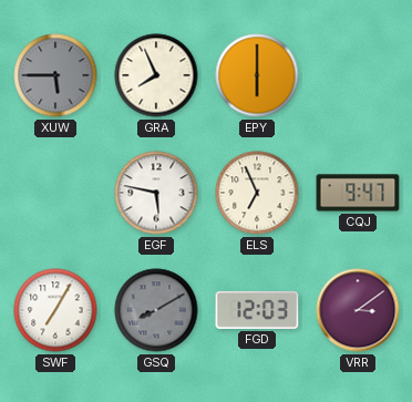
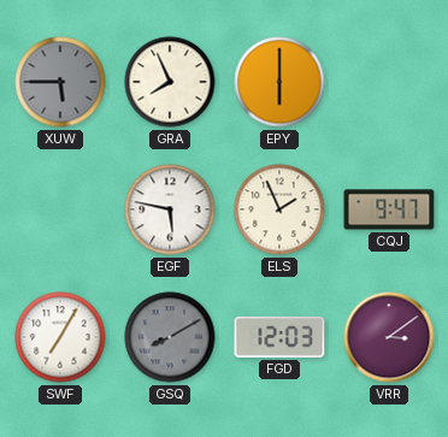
ELS: 6:56 -> 1:56 (279, 209)
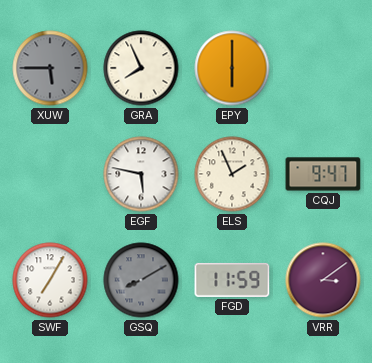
FGD: 12:03 -> 11:59 (232, 280)
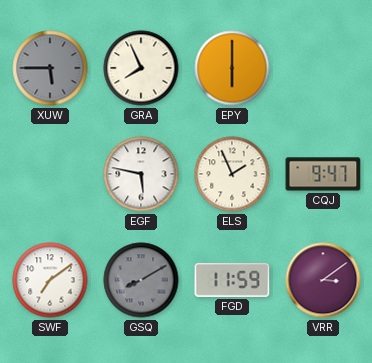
SWF: 7:05 -> 7:09 (50, 280)
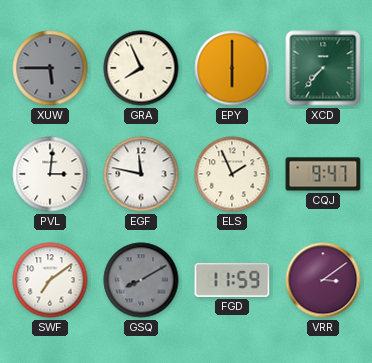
XCD: none -> 7:37 (323, 68)
PVL: none -> 3:01 (50, 174)
EGF: 5:47 -> 11:47 (141, 174)
